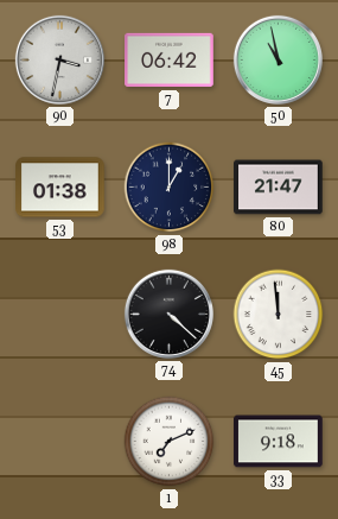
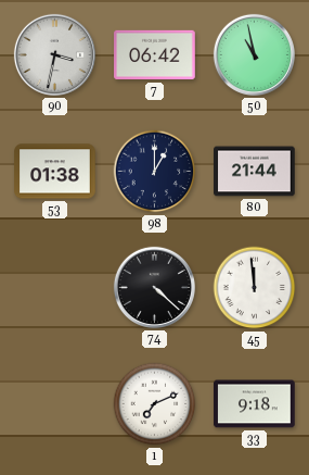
80: 21:47 -> 21:44 (255, 172)
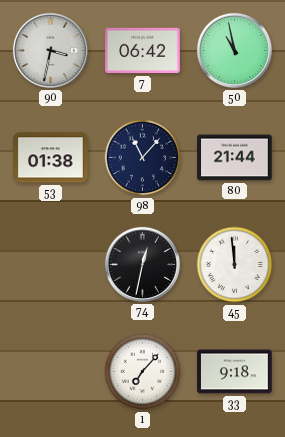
98: 1:00 -> 11:07 (143, 158)
74: 4:22 -> 12:32 (142, 264)
1: 7:11 -> 7:07 (143, 372)
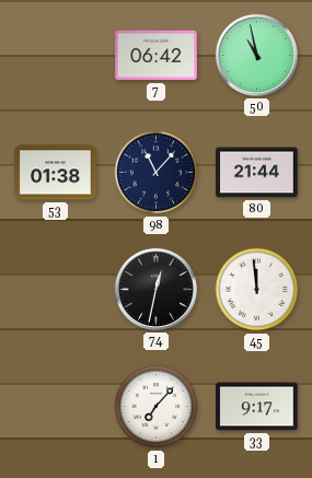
90: 3:32 -> none (50, 50)
33: 9:18 -> 9:17 (257, 407)
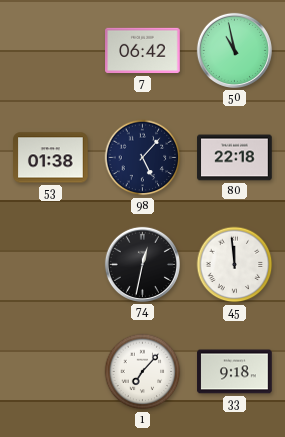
98: 11:07 -> 5:07 (143, 158)
80: 21:44 -> 22:18 (235, 158)
33: 9:17 -> 9:18 (235, 372)
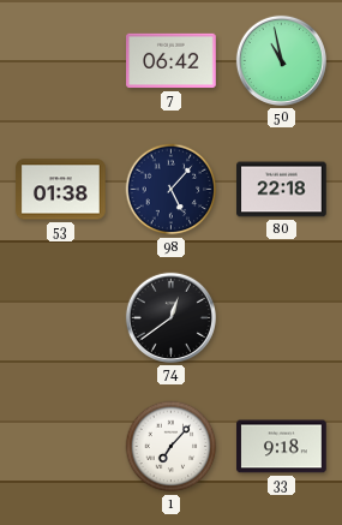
74: 12:32 -> 12:39 (170, 317)
45: 11:59 -> none (235, 265)
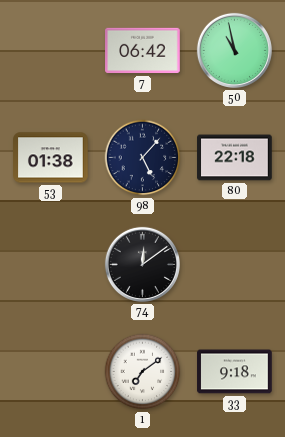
74: 12:39 -> 12:09 (142, 264)
1: 7:07 -> 7:09 (143, 372)
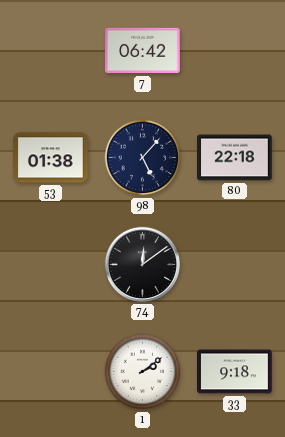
50: 10:58 -> none (234, 50)
1: 7:09 -> 2:09 (143, 372)
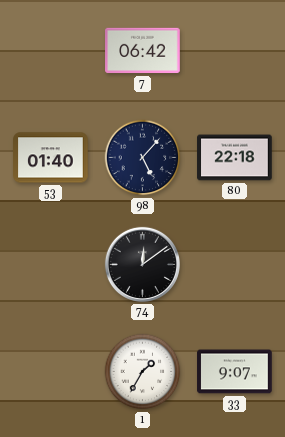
53: 01:38 -> 01:40 (51, 158)
1: 2:09 -> 1:35 (143, 372)
33: 9:18 -> 9:07 (235, 372)
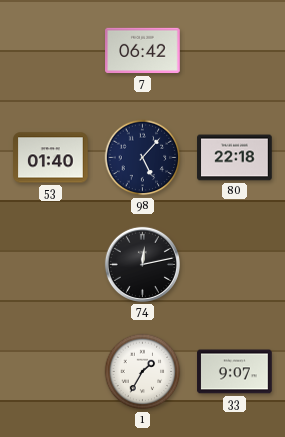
74: 12:09 -> 12:13 (142, 264)
